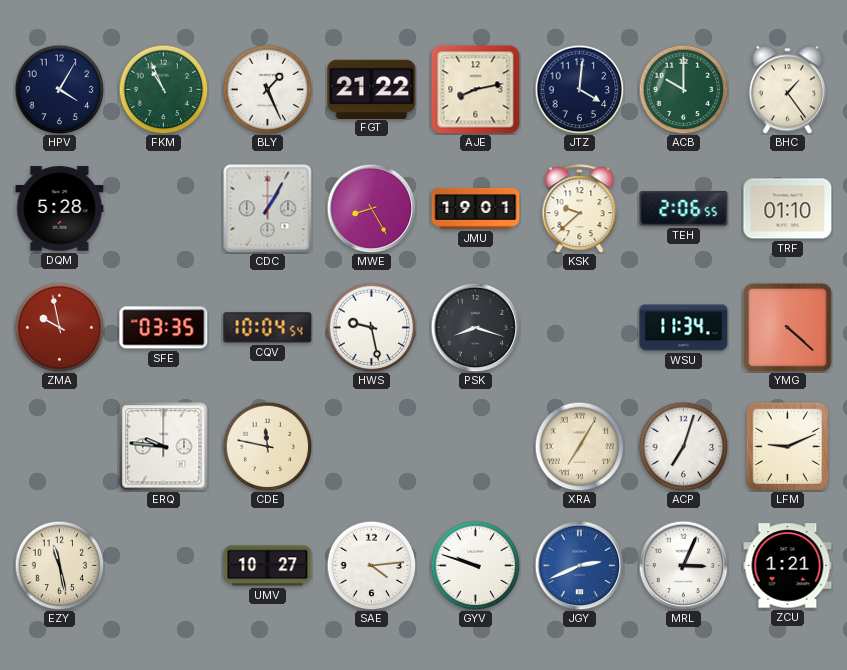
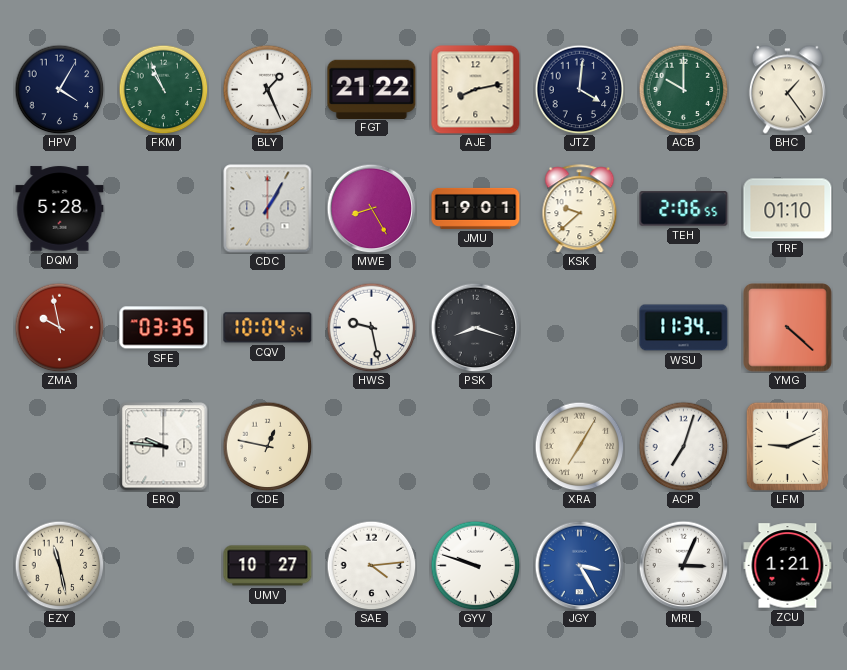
CDE: 11:47 -> 12:47 (267, 446)
JGY: 2:41 -> 3:25 (579, 565)
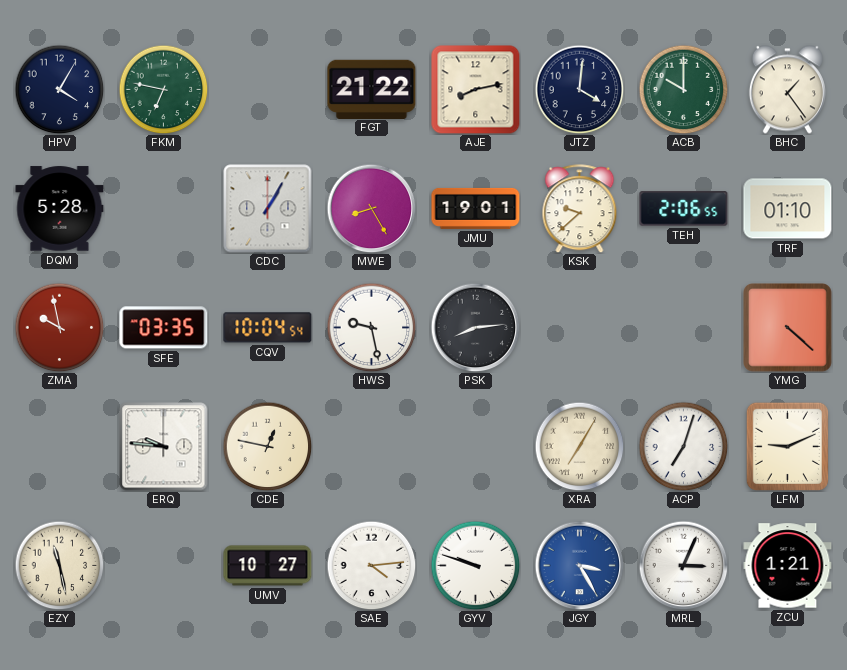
FKM: 10:56 -> 6:47 (163, 89)
BLY: 1:26 -> none (267, 89)
PSK: 8:18 -> 8:14 (475, 327)
WSU: 11:34 -> none (684, 328)
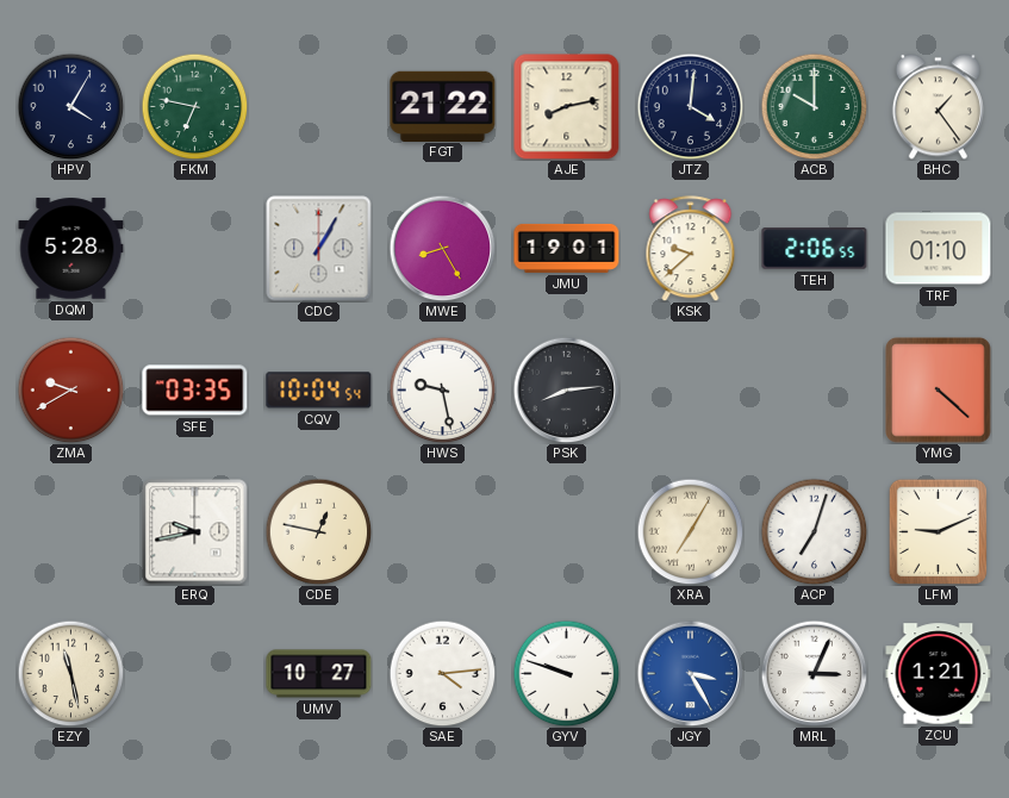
ZMA: 9:58 -> 9:40 (70, 389)
ERQ: 9:46 -> 9:43 (195, 532)
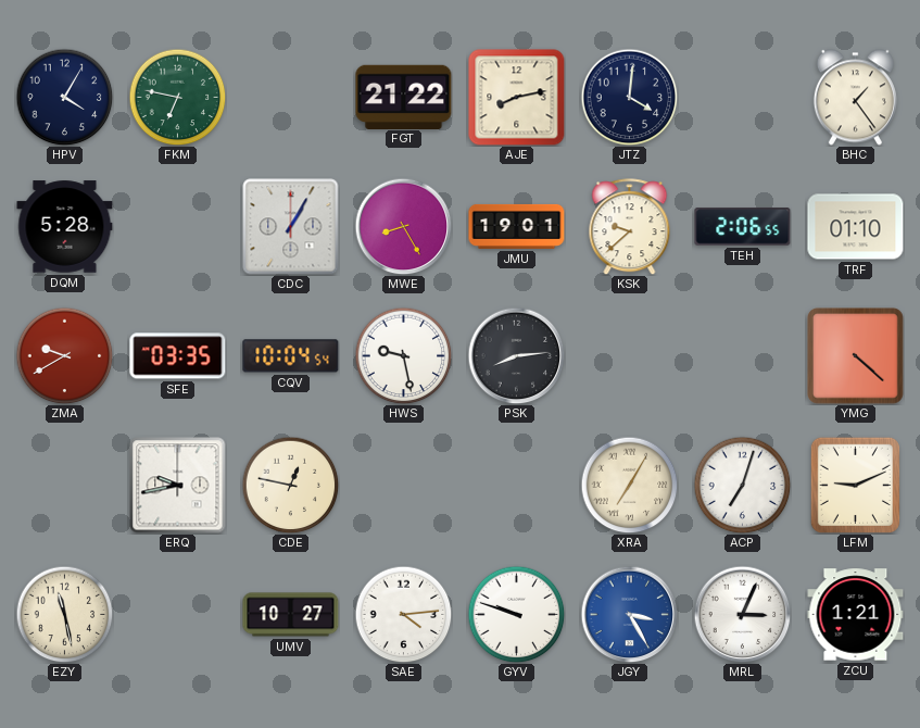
ACB: 10:00 -> none (814, 106)
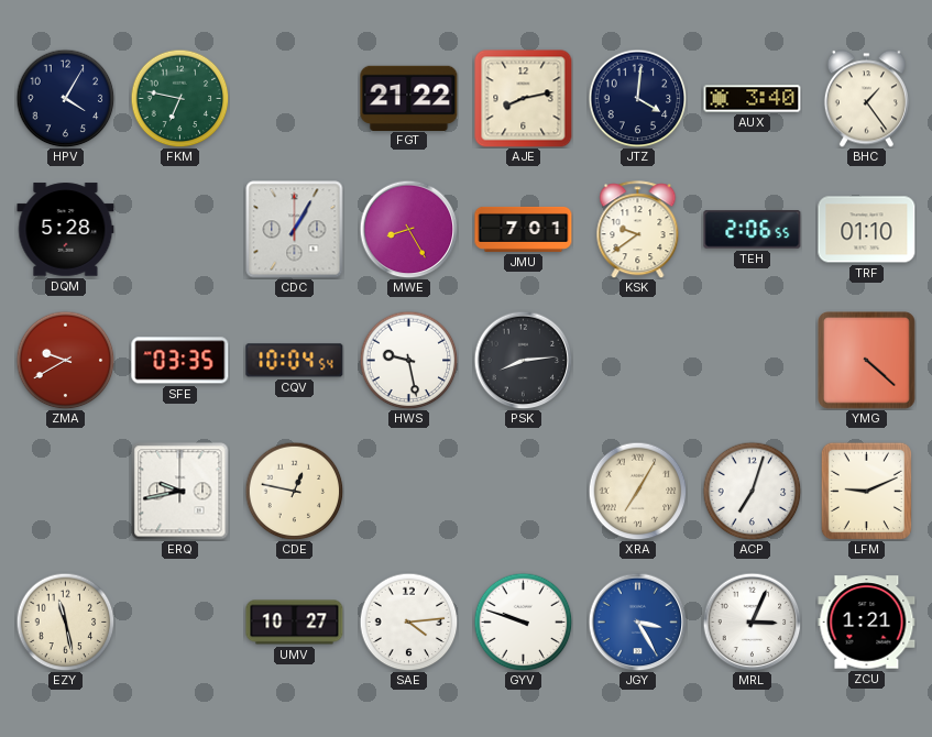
AUX: none -> 3:40 (753, 99)
JMU: 19:01 -> 7:01 (524, 229)
KSK: 9:38 -> 9:39 (638, 230)
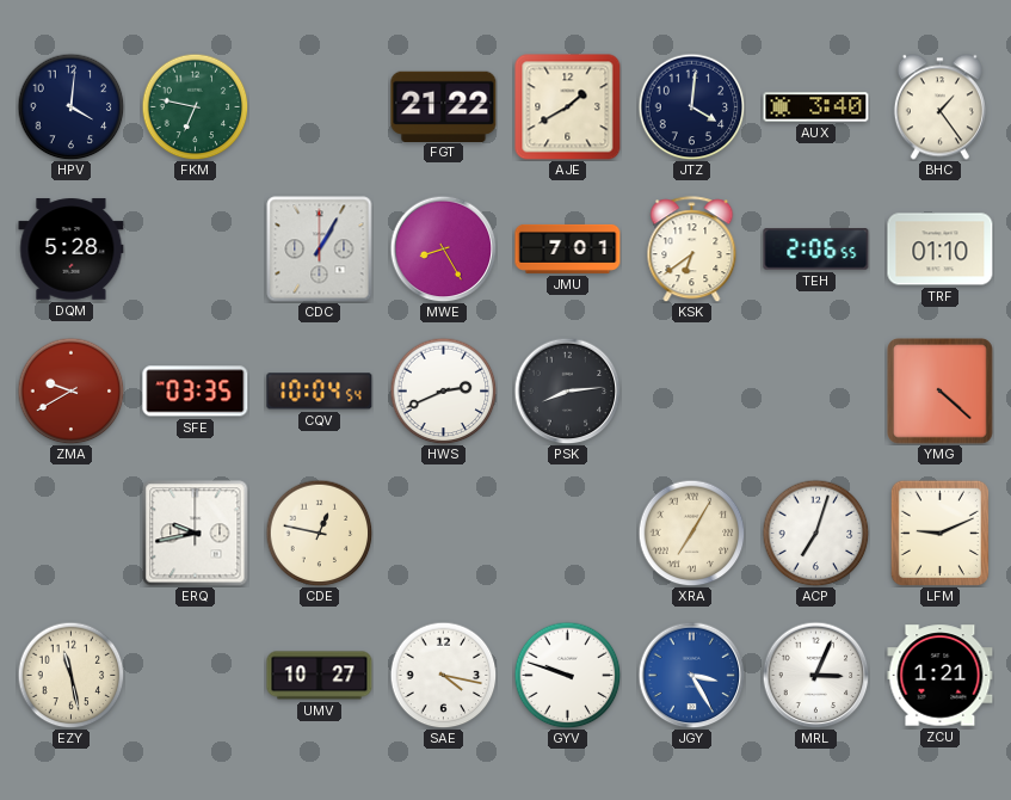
HPV: 4:05 -> 4:01 (70, 106)
AJE: 8:13 -> 1:40 (568, 107)
KSK: 9:39 -> 6:39 (692, 250)
HWS: 9:28 -> 2:41 (443, 390)
SAE: 4:14 -> 4:17 (443, 675)
